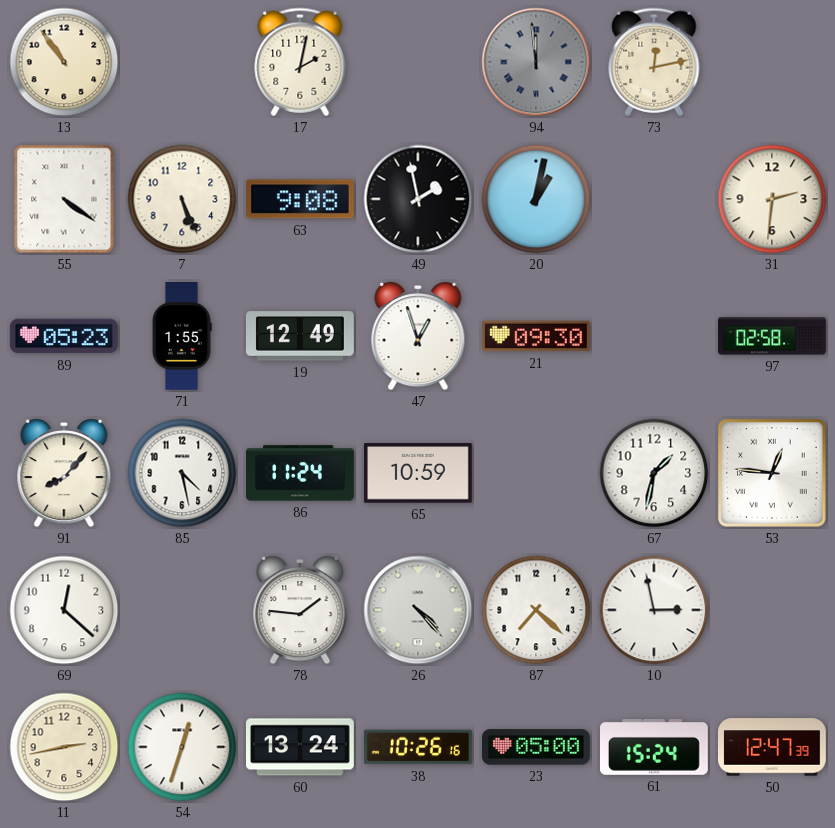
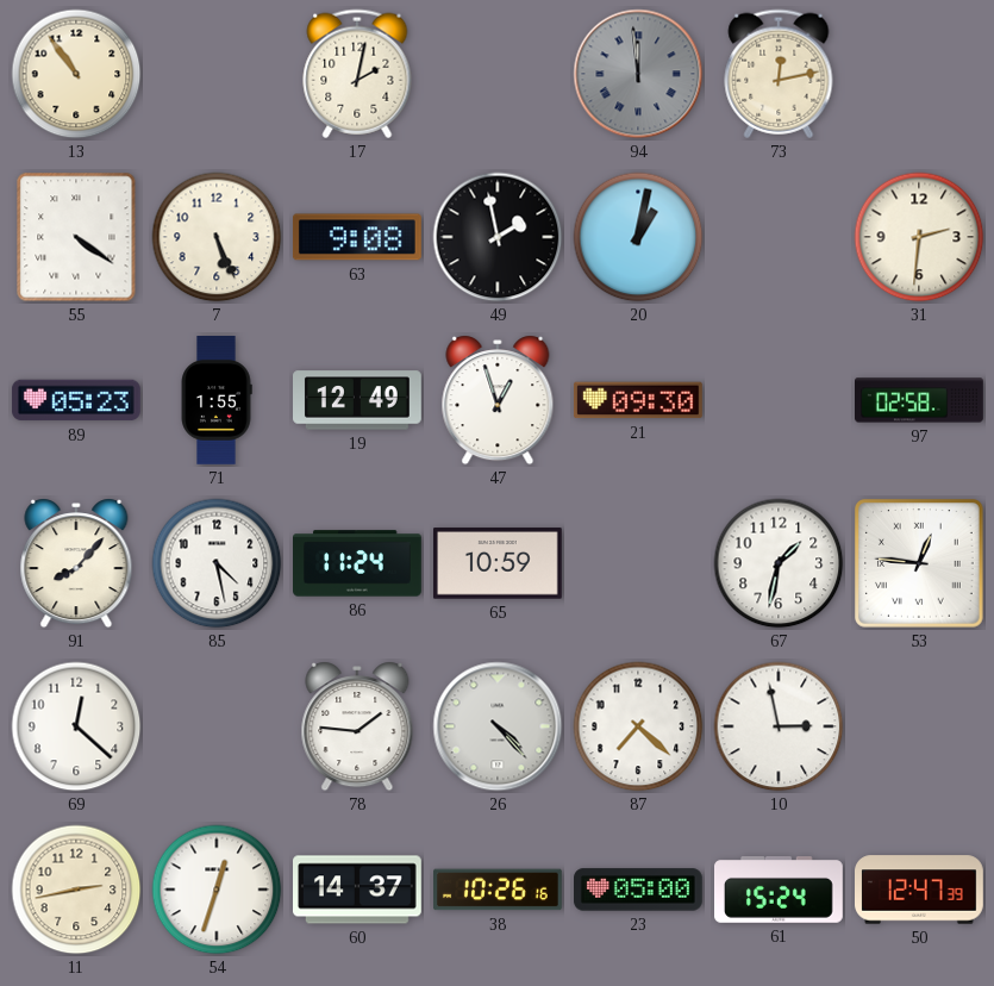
60: 13:24 -> 14:37 (358, 890)
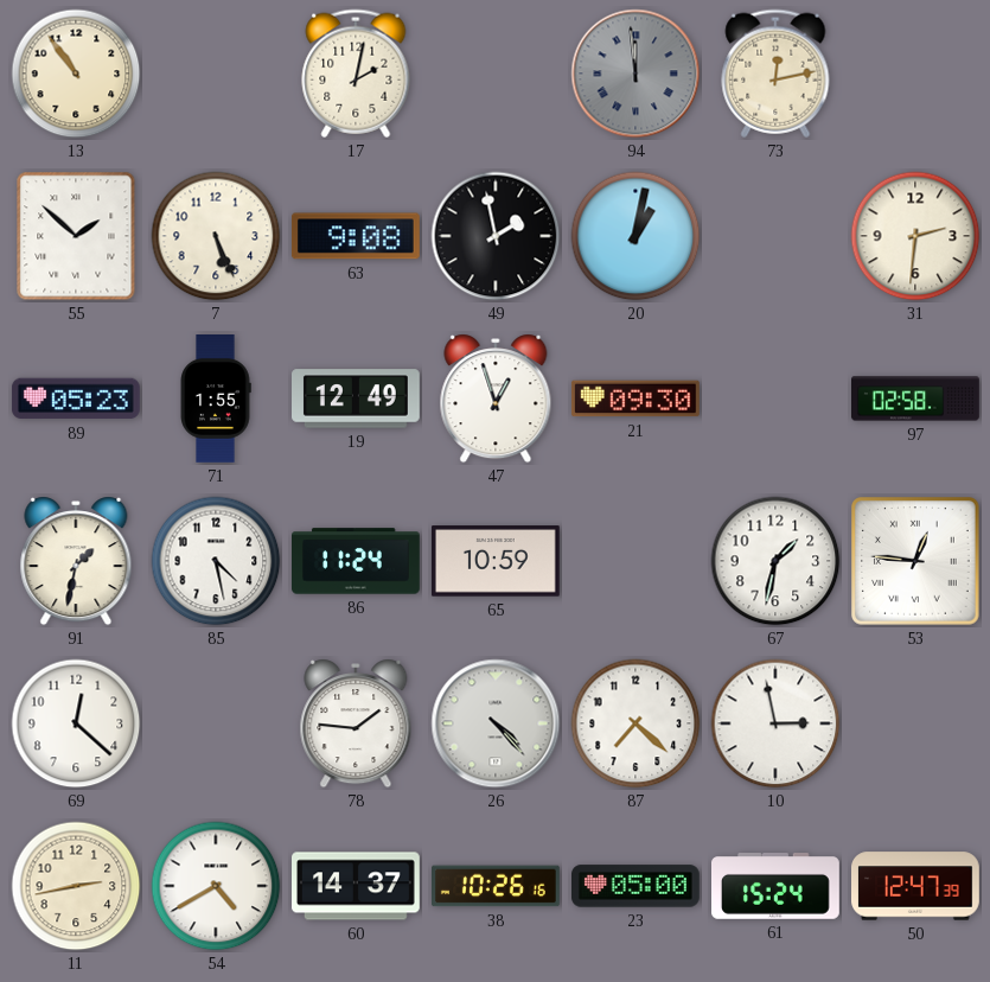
55: 4:21 -> 1:52 (76, 236)
91: 8:07 -> 1:32 (76, 561)
54: 12:33 -> 4:40 (216, 886)
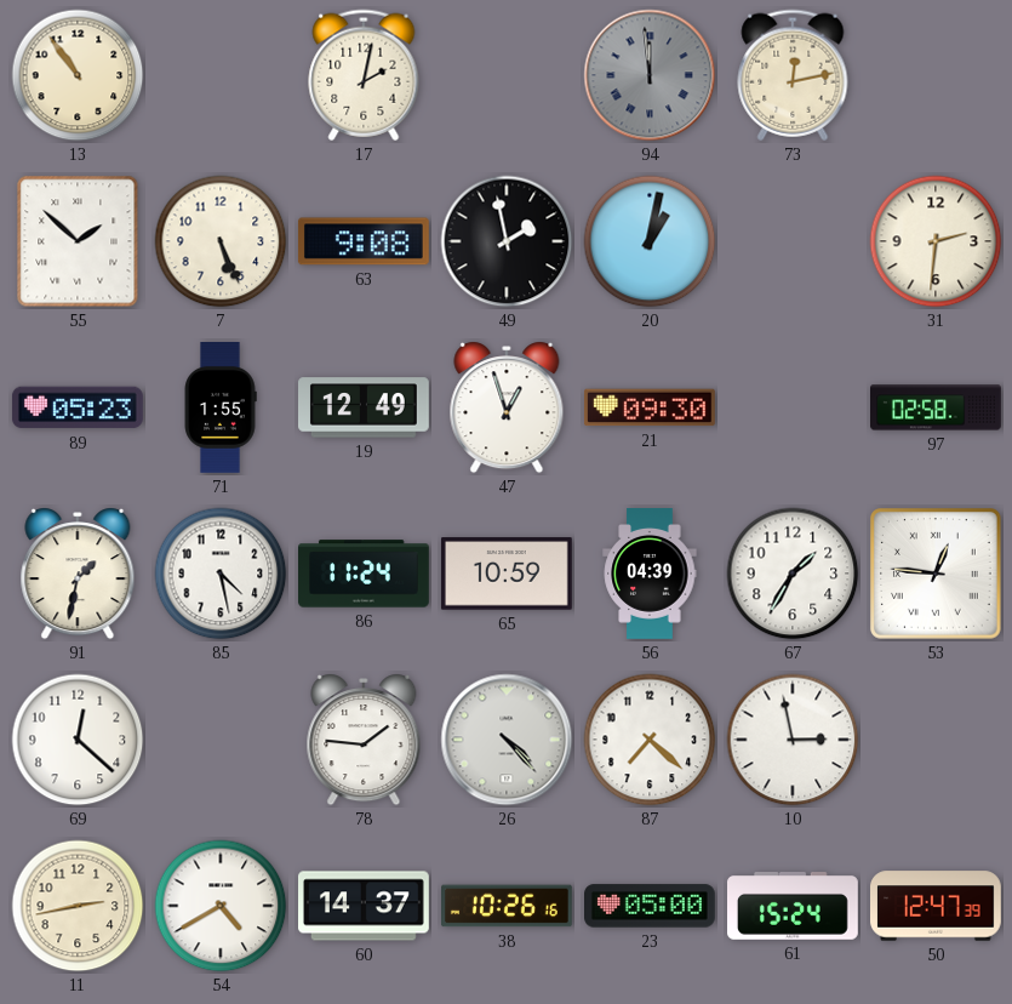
56: none -> 04:39 (650, 575)
67: 1:32 -> 1:35 (793, 574)
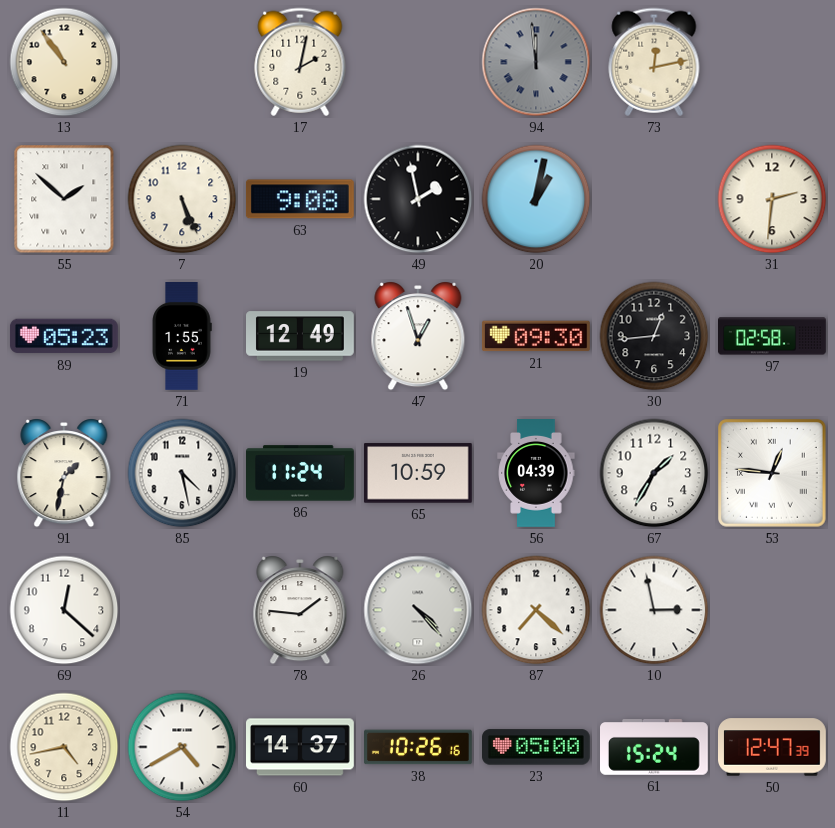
30: none -> 12:44 (654, 336)
11: 2:43 -> 4:43 (64, 747)
